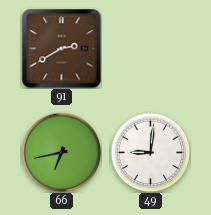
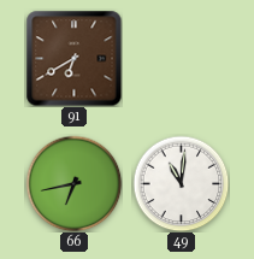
91: 2:40 -> 6:40 (73, 58)
49: 9:01 -> 11:01 (181, 183)
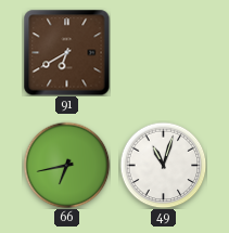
49: 11:01 -> 11:03 (163, 165)
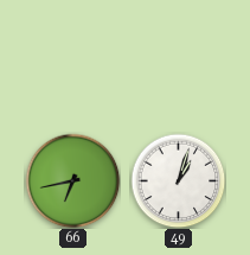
91: 6:40 -> none (66, 52)
49: 11:03 -> 1:03 (178, 180)
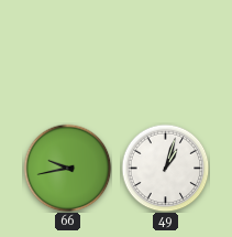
66: 6:43 -> 9:43 (67, 168)
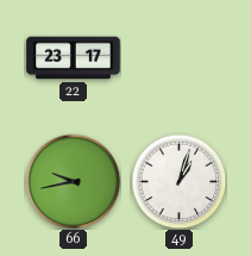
22: none -> 23:17 (74, 58)
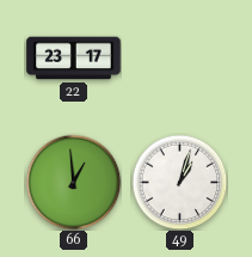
66: 9:43 -> 12:59 (73, 182)
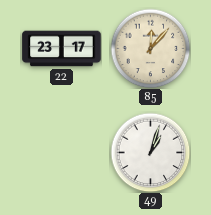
85: none -> 12:07 (150, 48)
66: 12:59 -> none (73, 182)
